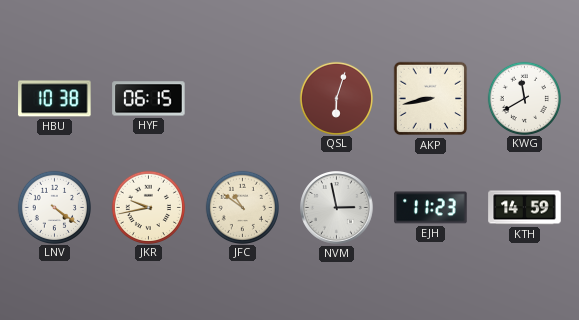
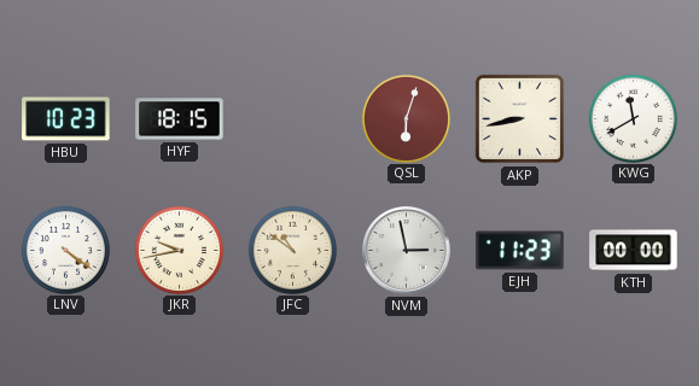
HBU: 10:38 -> 10:23 (66, 119)
HYF: 06:15 -> 18:15 (180, 119)
KTH: 14:59 -> 00:00 (634, 251)
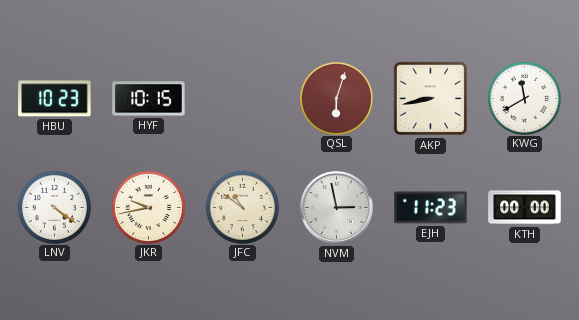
HYF: 18:15 -> 10:15 (149, 99)
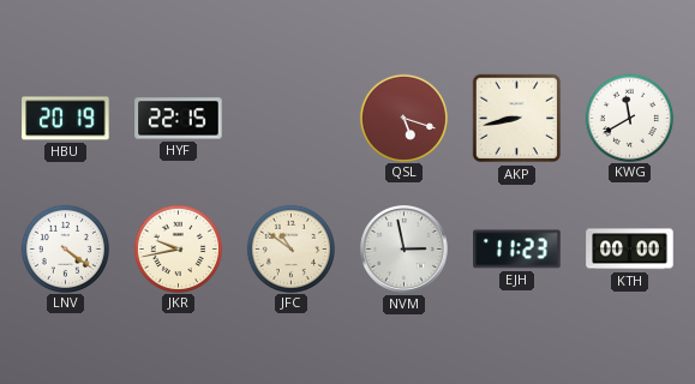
HBU: 10:23 -> 20:19 (66, 119)
HYF: 10:15 -> 22:15 (179, 119)
QSL: 6:03 -> 5:18 (403, 118)
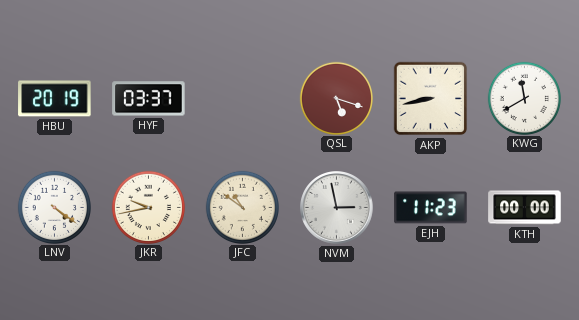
HYF: 22:15 -> 03:37 (149, 99)
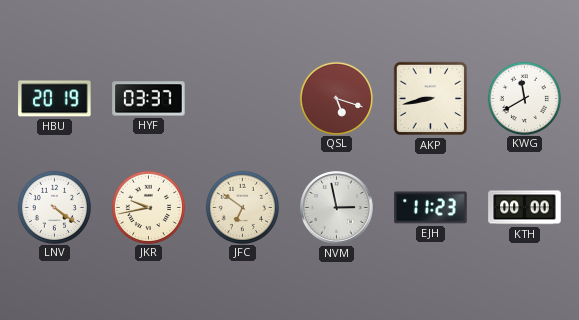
JFC: 10:51 -> 6:51 (242, 207)
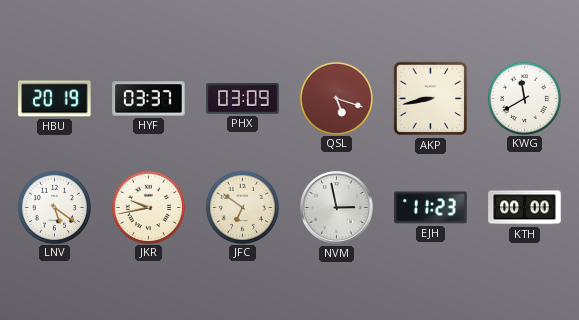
PHX: none -> 03:09 (243, 99)
LNV: 4:21 -> 5:21 (54, 207)
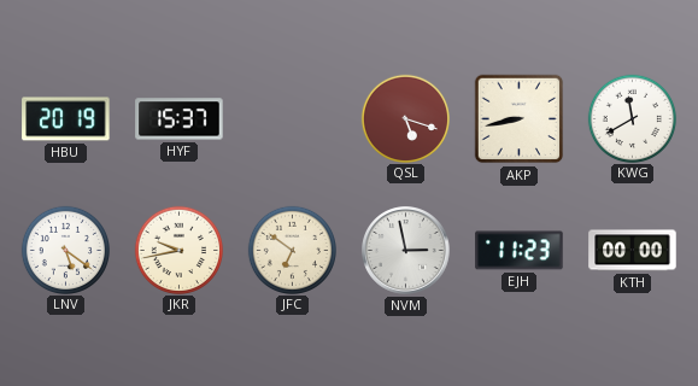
HYF: 03:37 -> 15:37 (180, 119)
PHX: 03:09 -> none (243, 99)
